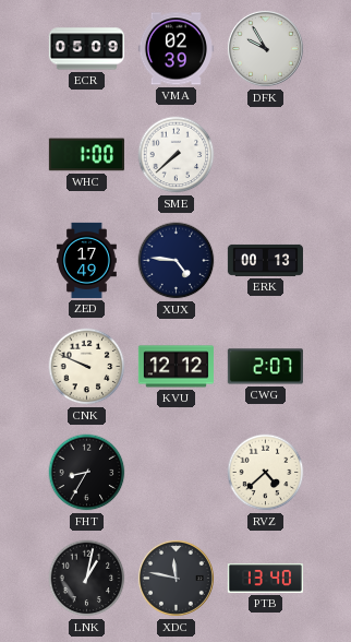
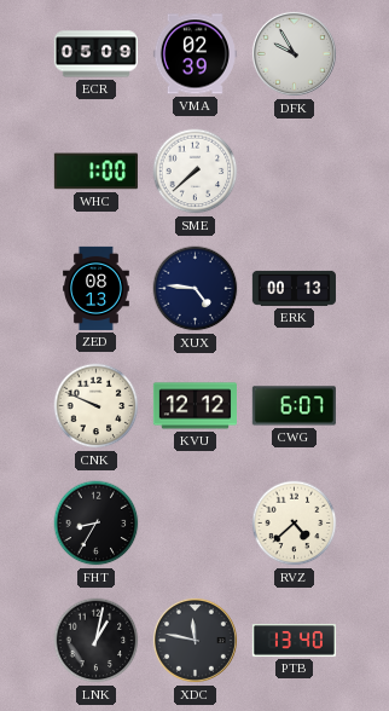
ZED: 17:49 -> 08:13 (97, 288)
CWG: 2:07 -> 6:07 (294, 406)
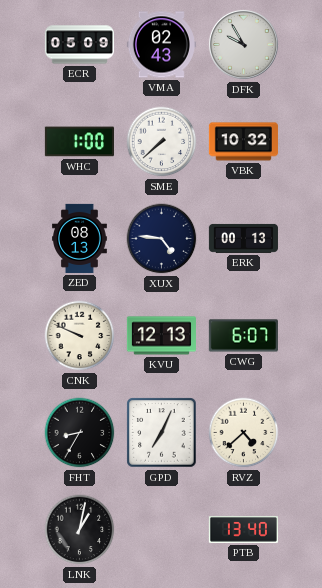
VMA: 02:39 -> 02:43 (161, 45)
VBK: none -> 10:32 (243, 142)
KVU: 12:12 -> 12:13 (161, 336)
GPD: none -> 7:04 (162, 433)
XDC: 11:47 -> none (194, 640)
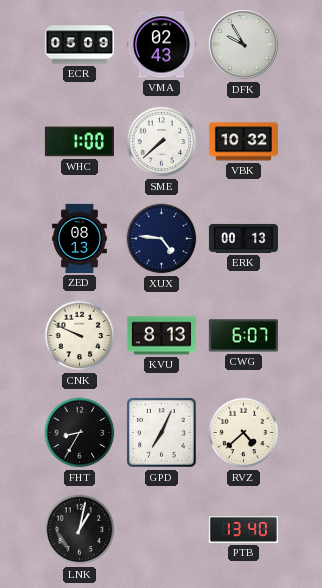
KVU: 12:13 -> 8:13 (161, 336)
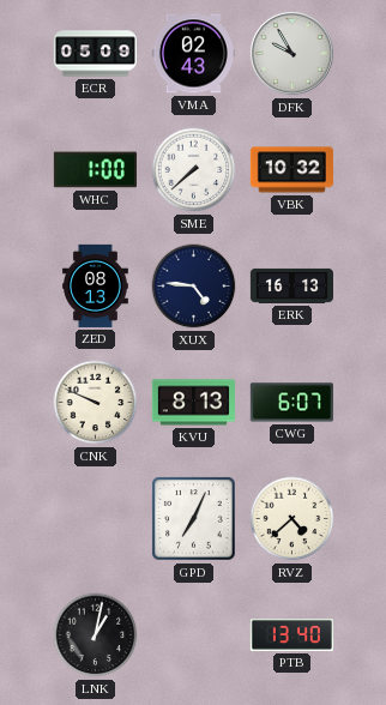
ERK: 00:13 -> 16:13 (291, 285)
FHT: 8:35 -> none (80, 433)
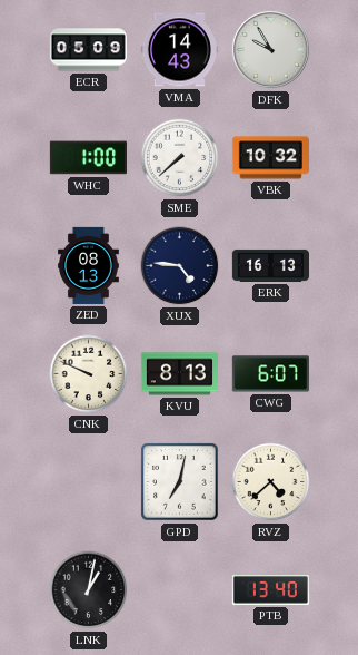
VMA: 02:43 -> 14:43 (179, 50)
GPD: 7:04 -> 7:02 (180, 482)
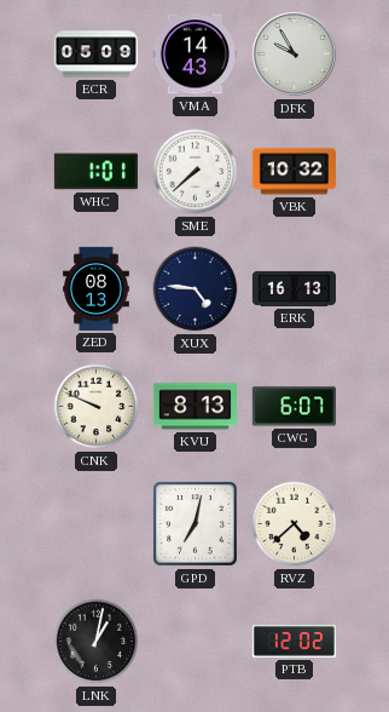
WHC: 1:00 -> 1:01 (95, 172)
PTB: 13:40 -> 12:02 (294, 642)
